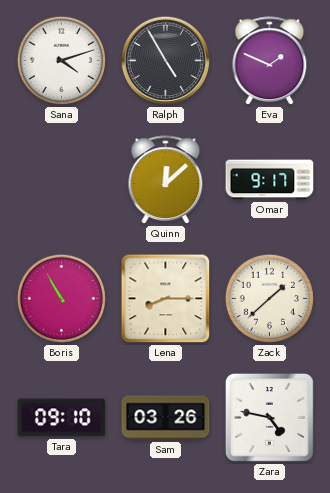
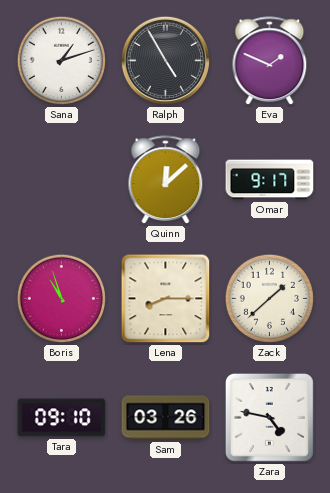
Sana: 4:12 -> 1:12 (61, 60)
Boris: 10:55 -> 10:57 (61, 298)
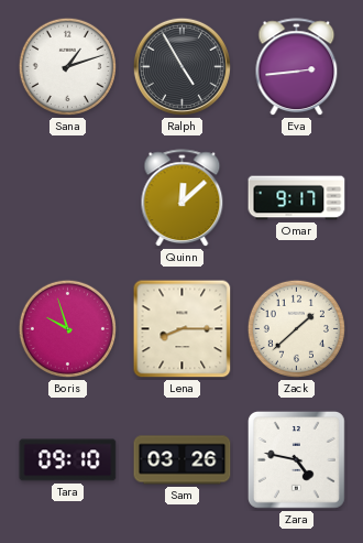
Eva: 1:49 -> 2:44 (297, 67)
Boris: 10:57 -> 9:57 (67, 328)
